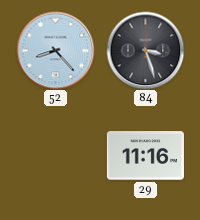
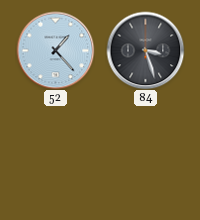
52: 8:23 -> 1:23 (55, 50)
29: 11:16 -> none (145, 156)
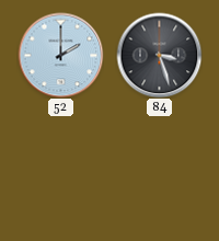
52: 1:23 -> 2:00 (60, 55)
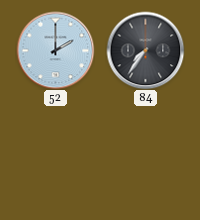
84: 3:27 -> 7:36 (145, 50)
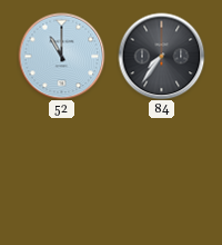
52: 2:00 -> 11:00 (61, 56)
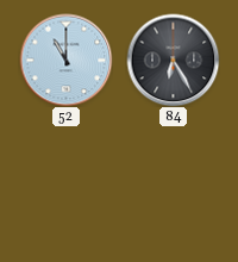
84: 7:36 -> 6:25 (173, 60)
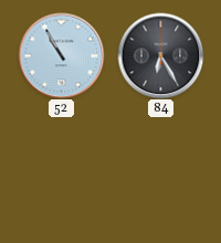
52: 11:00 -> 10:55 (61, 55)
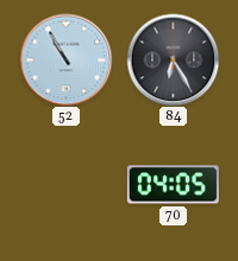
70: none -> 04:05 (173, 185)
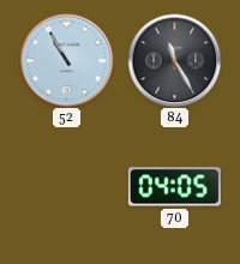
84: 6:25 -> 11:25 (174, 60)
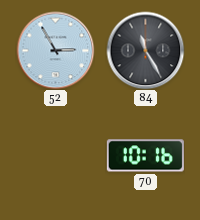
52: 10:55 -> 2:55 (55, 50)
70: 04:05 -> 10:16 (145, 156)
